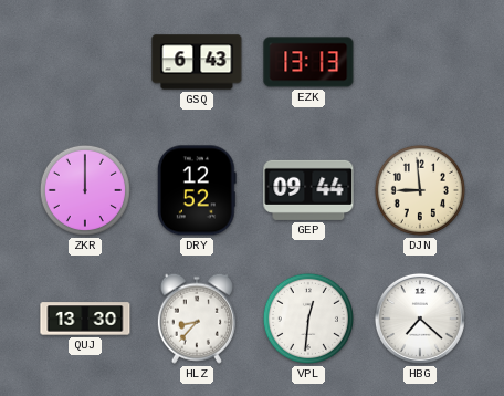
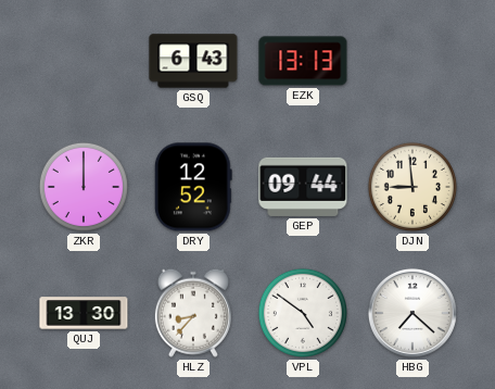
VPL: 12:31 -> 4:51 (303, 313)
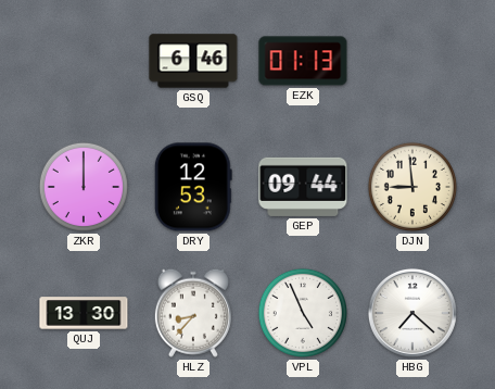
GSQ: 6:43 -> 6:46 (193, 61)
EZK: 13:13 -> 01:13 (303, 61)
DRY: 12:52 -> 12:53 (193, 187)
VPL: 4:51 -> 4:56 (303, 313)
